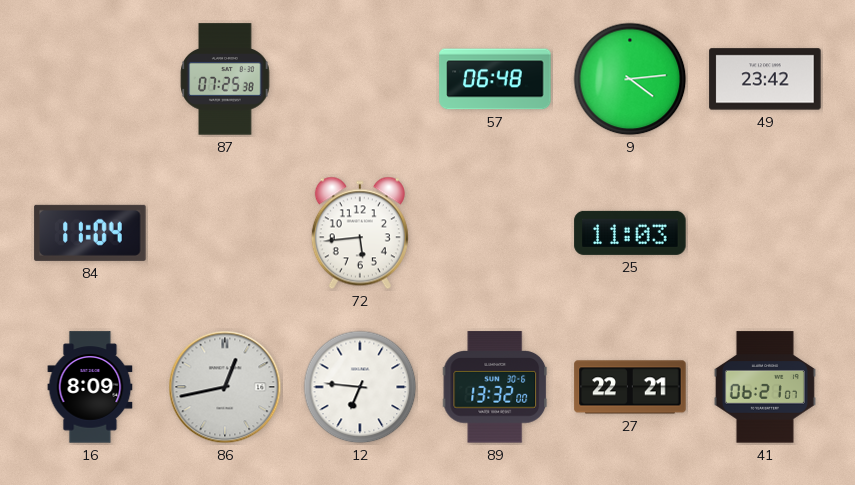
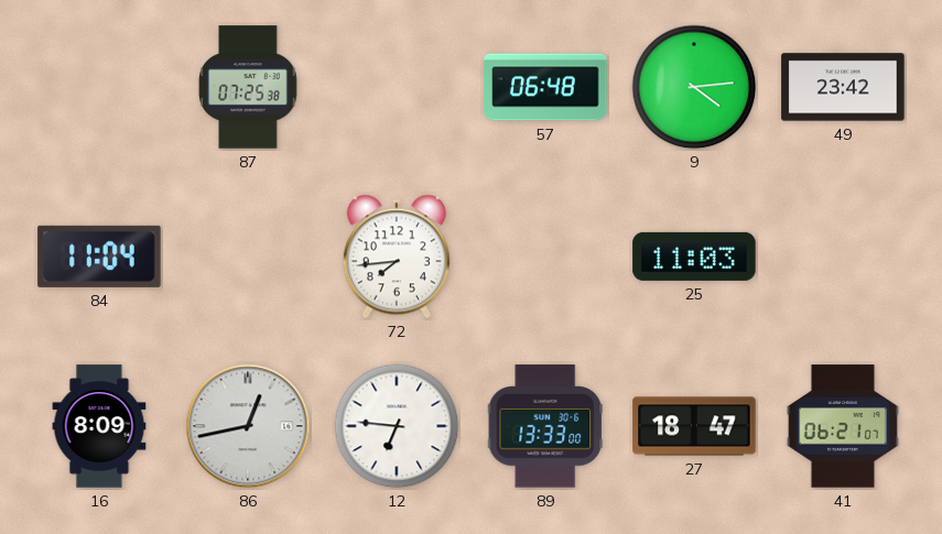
72: 5:44 -> 7:44 (397, 257)
89: 13:32 -> 13:33 (545, 426)
27: 22:21 -> 18:47 (694, 426)
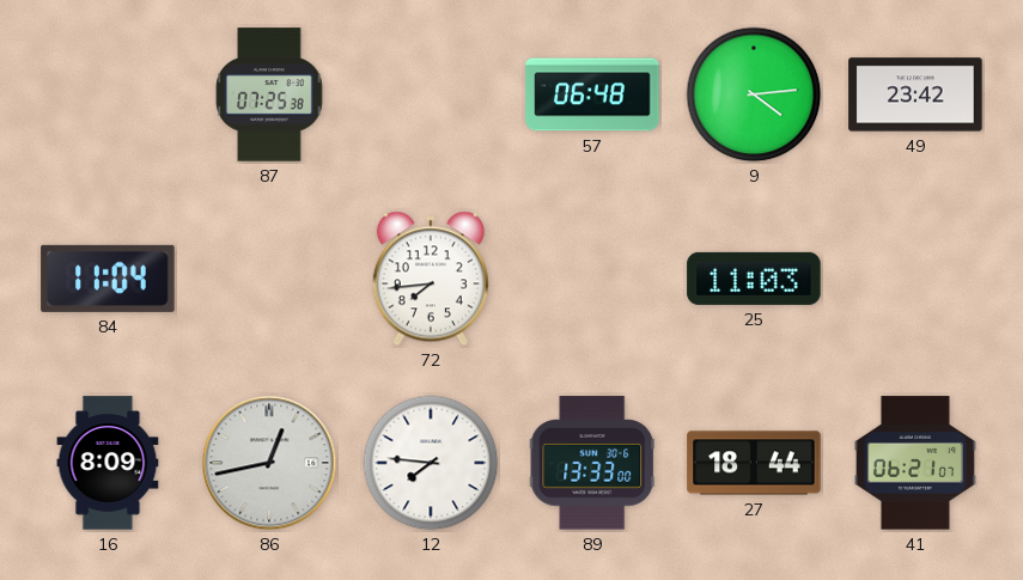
12: 6:46 -> 7:46 (431, 463)
27: 18:47 -> 18:44 (754, 463)
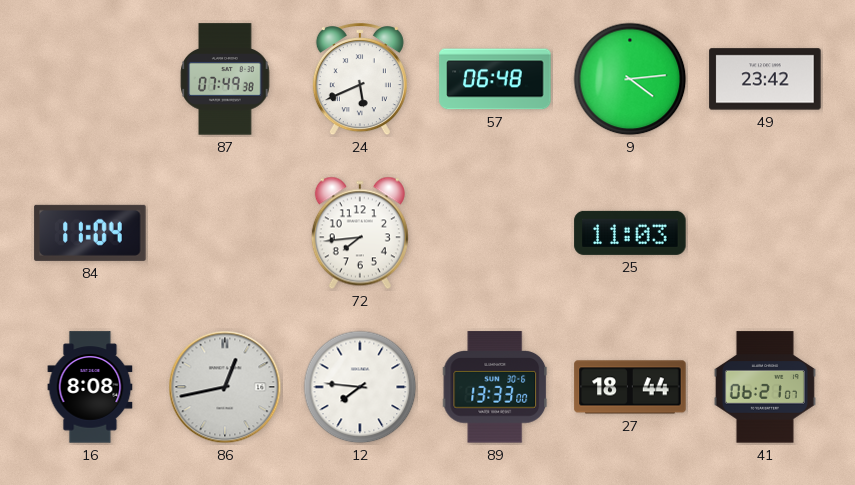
87: 07:25 -> 07:49 (225, 79)
24: none -> 5:41 (360, 80)
16: 8:09 -> 8:08 (90, 387)
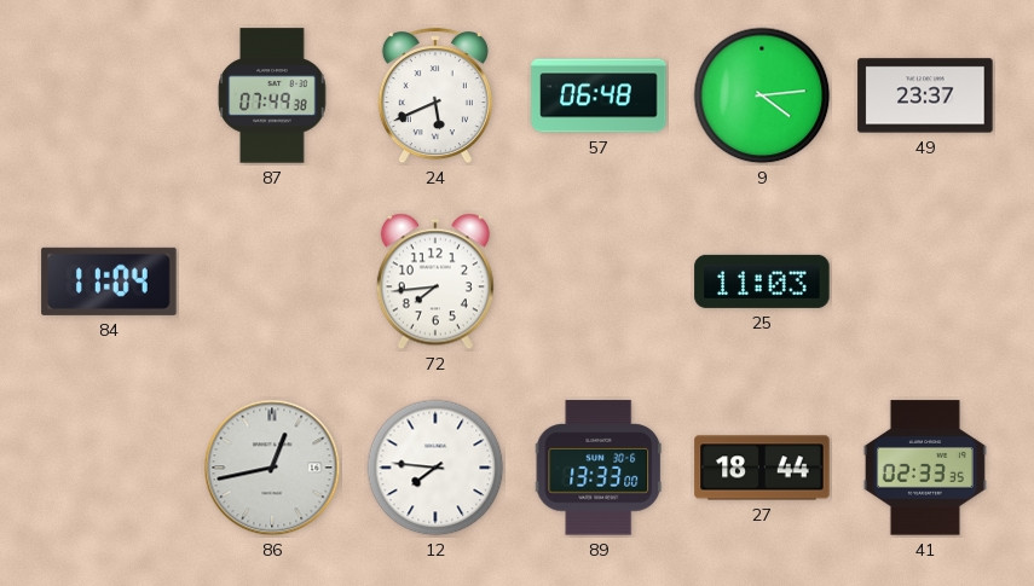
49: 23:42 -> 23:37 (925, 95)
16: 8:08 -> none (90, 387)
41: 06:21 -> 02:33 (925, 468)
